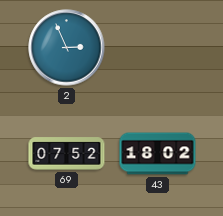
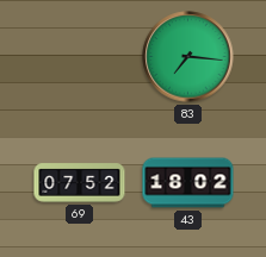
2: 2:56 -> none (67, 48)
83: none -> 7:16 (188, 57)
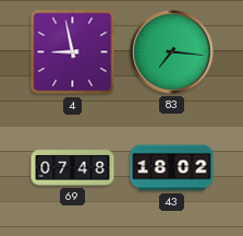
4: none -> 8:58 (73, 52)
69: 07:52 -> 07:48 (73, 168)
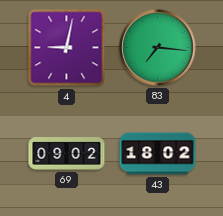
4: 8:58 -> 9:02 (67, 48)
69: 07:48 -> 09:02 (67, 154)
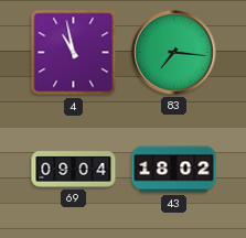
4: 9:02 -> 10:58 (74, 53)
69: 09:02 -> 09:04 (74, 170)
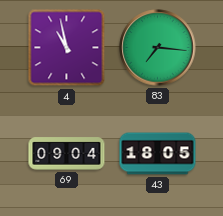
43: 18:02 -> 18:05 (158, 154)
